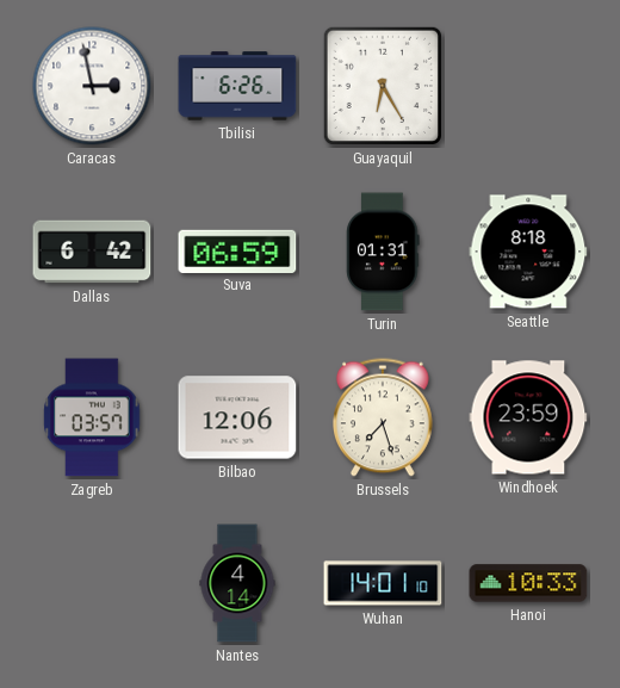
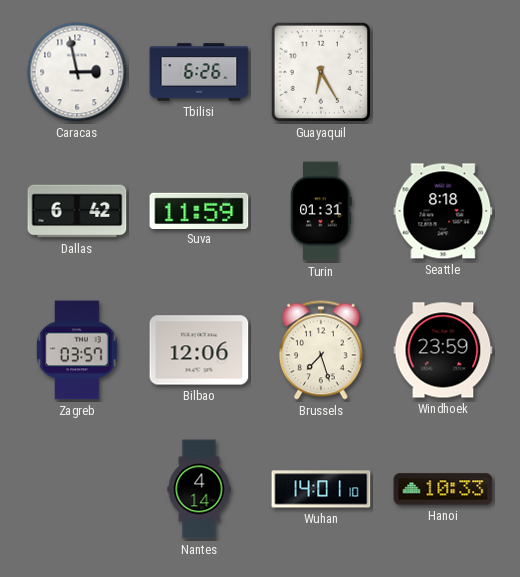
Suva: 06:59 -> 11:59 (199, 210)
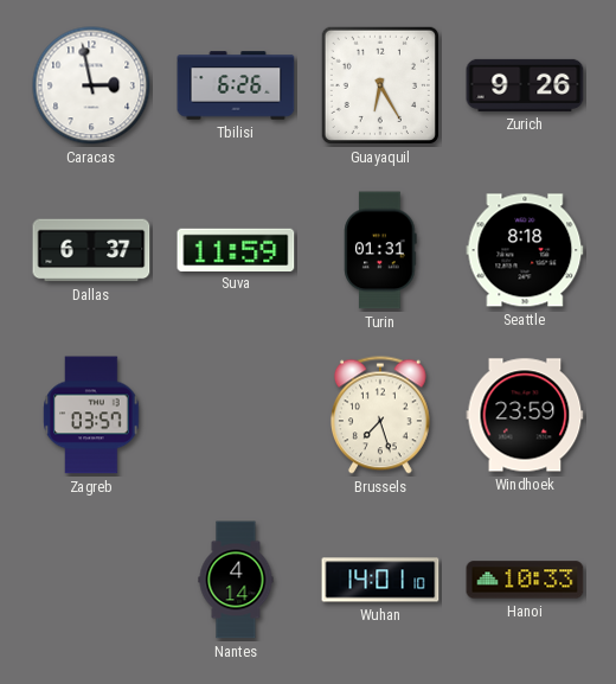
Zurich: none -> 9:26 (525, 85)
Dallas: 6:42 -> 6:37 (91, 250)
Bilbao: 12:06 -> none (199, 350)
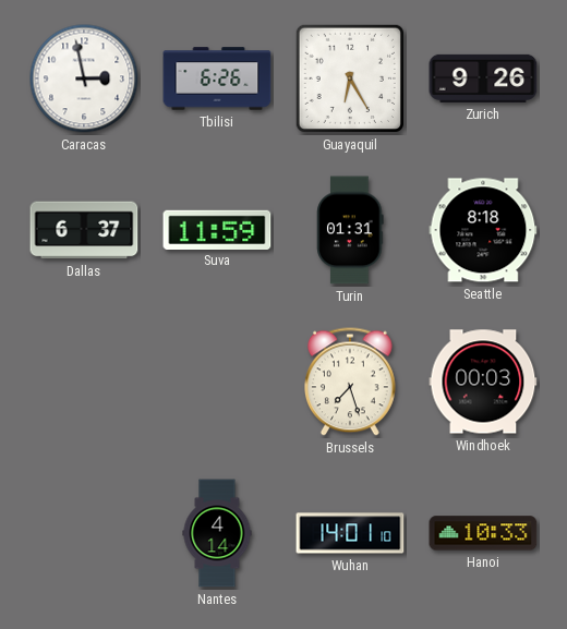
Zagreb: 03:57 -> none (91, 415)
Windhoek: 23:59 -> 00:03 (483, 382)
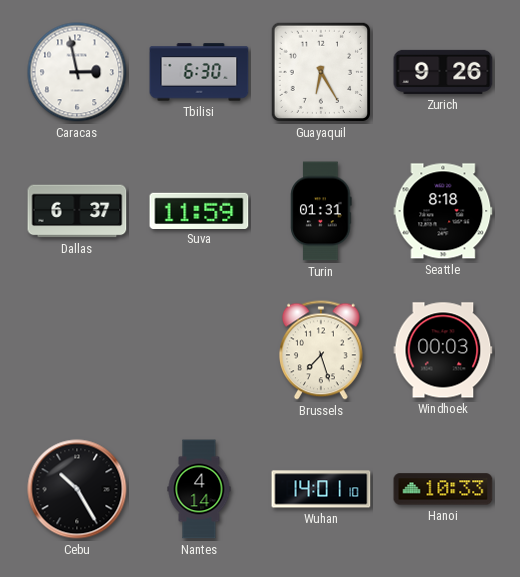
Tbilisi: 6:26 -> 6:30 (199, 72)
Cebu: none -> 10:25 (77, 489)
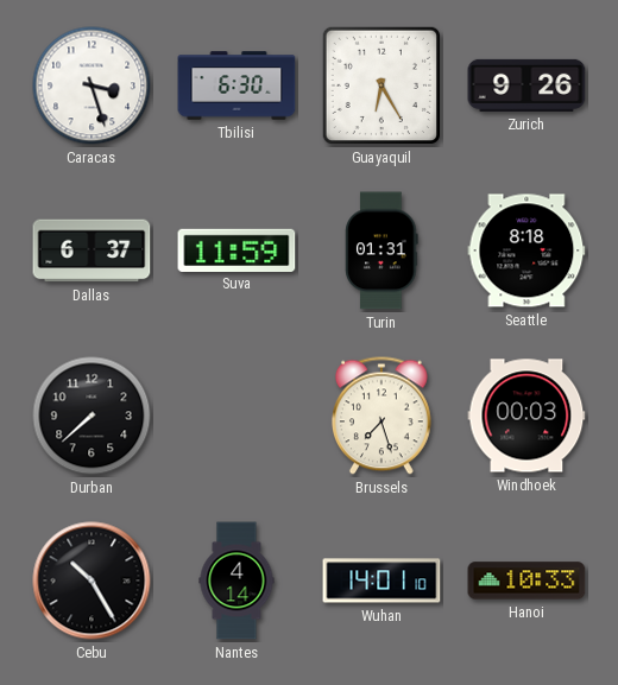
Caracas: 2:58 -> 3:27 (92, 85)
Durban: none -> 7:38 (92, 416)
